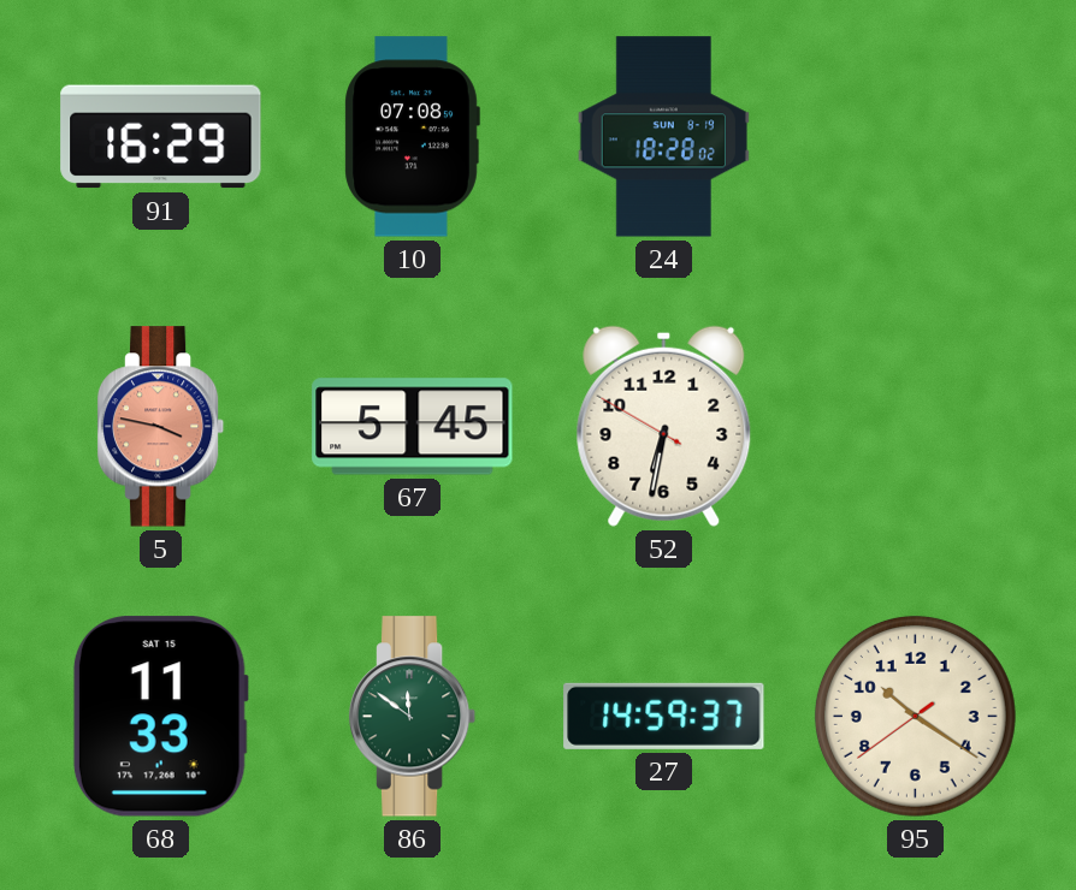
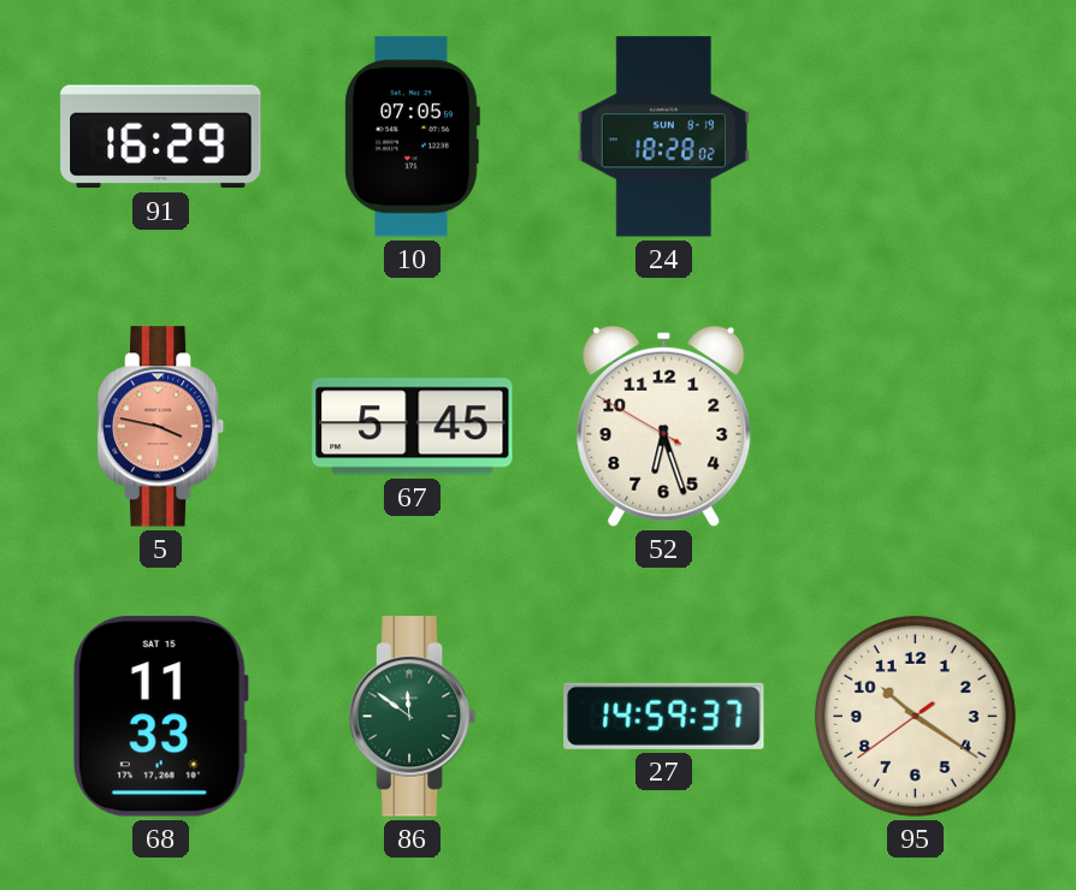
10: 07:08 -> 07:05 (412, 137)
52: 6:31 -> 6:26 (664, 426)
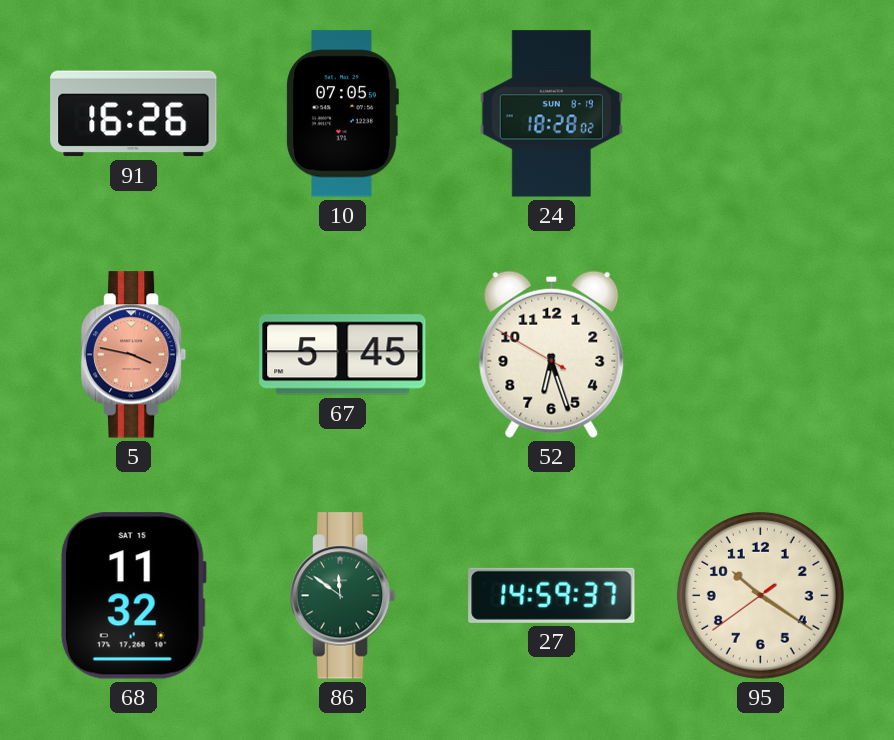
91: 16:29 -> 16:26 (134, 114)
68: 11:33 -> 11:32 (133, 596)
